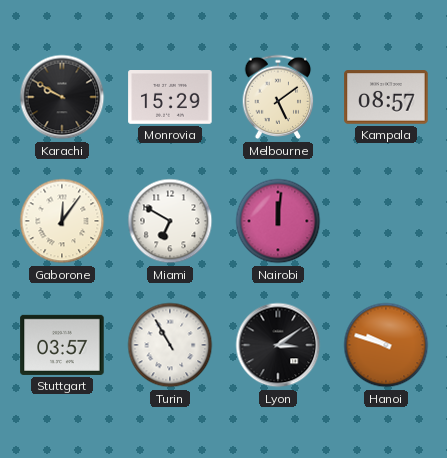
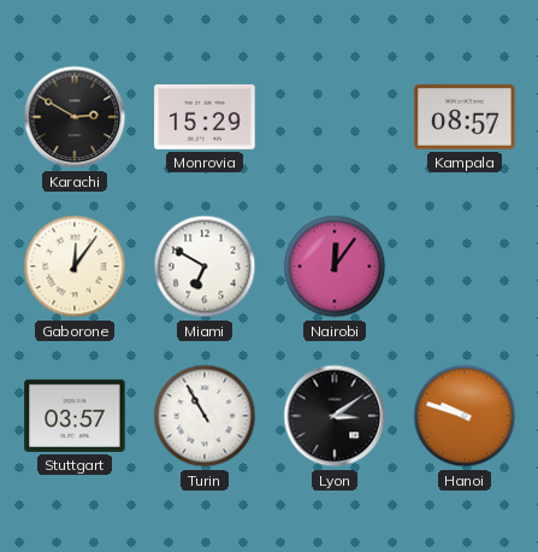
Karachi: 9:50 -> 2:50 (75, 117)
Melbourne: 5:09 -> none (278, 97)
Nairobi: 12:01 -> 12:06 (335, 266)
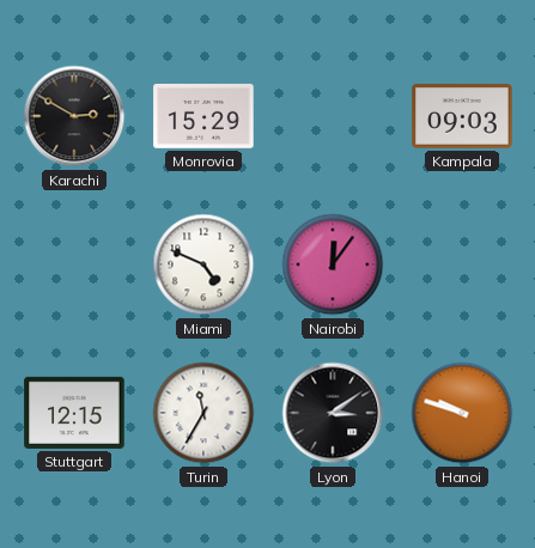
Kampala: 08:57 -> 09:03 (462, 116)
Gaborone: 12:06 -> none (75, 266)
Miami: 6:50 -> 4:49 (203, 264)
Stuttgart: 03:57 -> 12:15 (74, 413)
Turin: 10:55 -> 11:35 (203, 413)
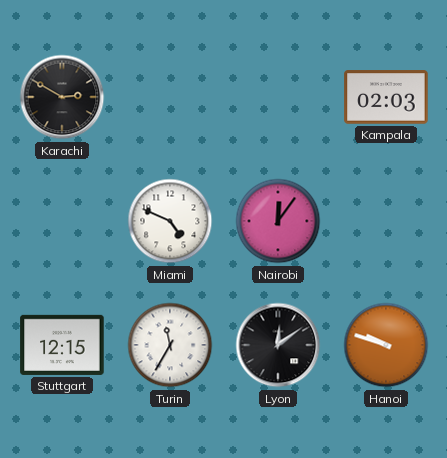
Monrovia: 15:29 -> none (203, 117)
Kampala: 09:03 -> 02:03 (386, 97)
Lyon: 3:09 -> 12:09 (278, 345)
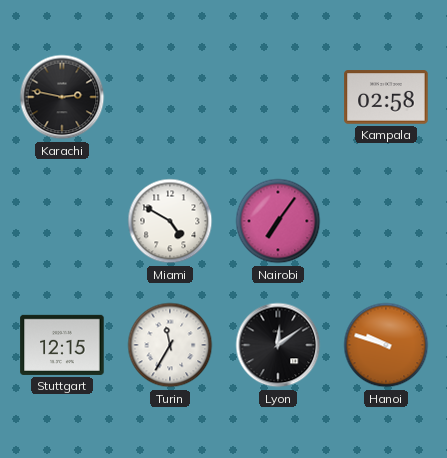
Karachi: 2:50 -> 2:47 (62, 97)
Kampala: 02:03 -> 02:58 (386, 97)
Miami: 4:49 -> 4:50 (170, 221)
Nairobi: 12:06 -> 7:06 (278, 221)
